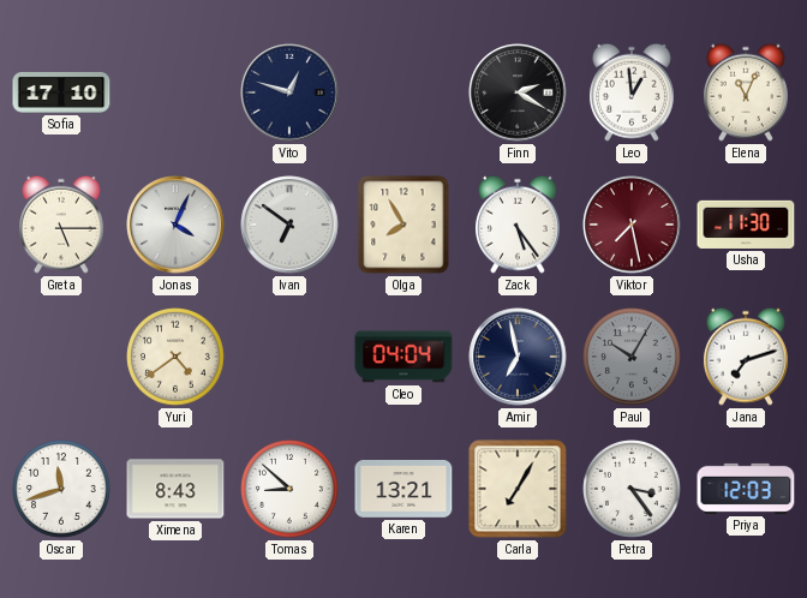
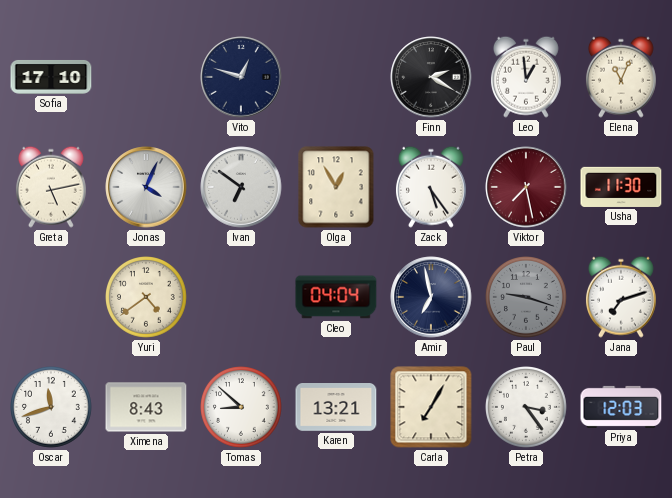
Greta: 5:15 -> 5:13 (51, 187)
Olga: 7:55 -> 12:55 (336, 187)
Paul: 10:05 -> 9:18 (527, 298)
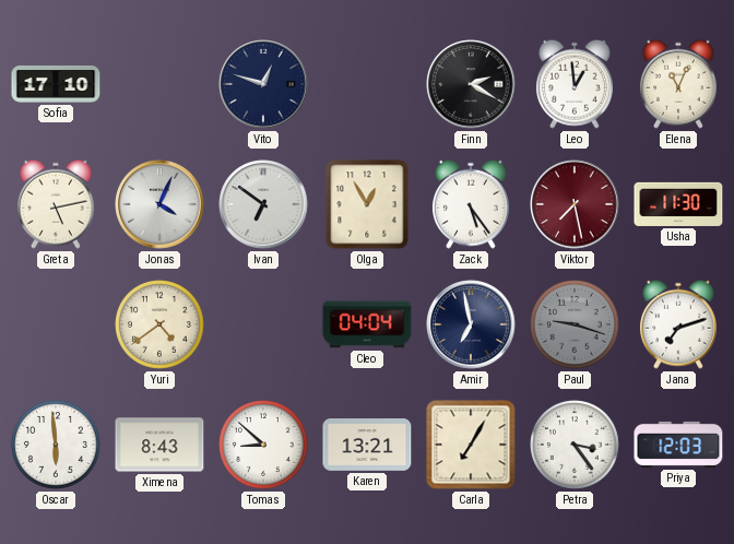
Oscar: 11:42 -> 5:59 (57, 446)
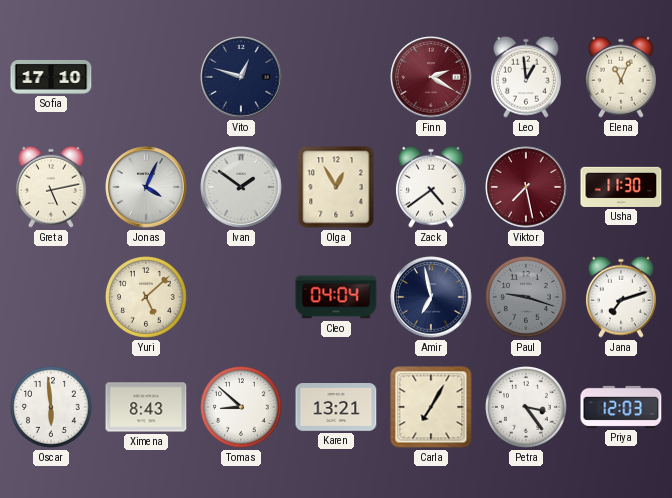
Finn dial: black -> burgundy (431, 77)
Ivan: 6:51 -> 1:51 (241, 187)
Zack: 5:24 -> 4:39 (431, 187)
Yuri: 4:39 -> 5:08 (147, 298)
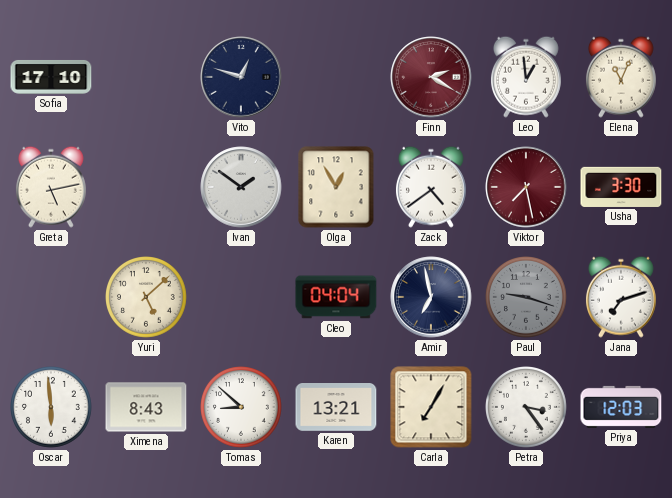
Jonas: 4:04 -> none (146, 187)
Usha: 11:30 -> 3:30 (621, 187)
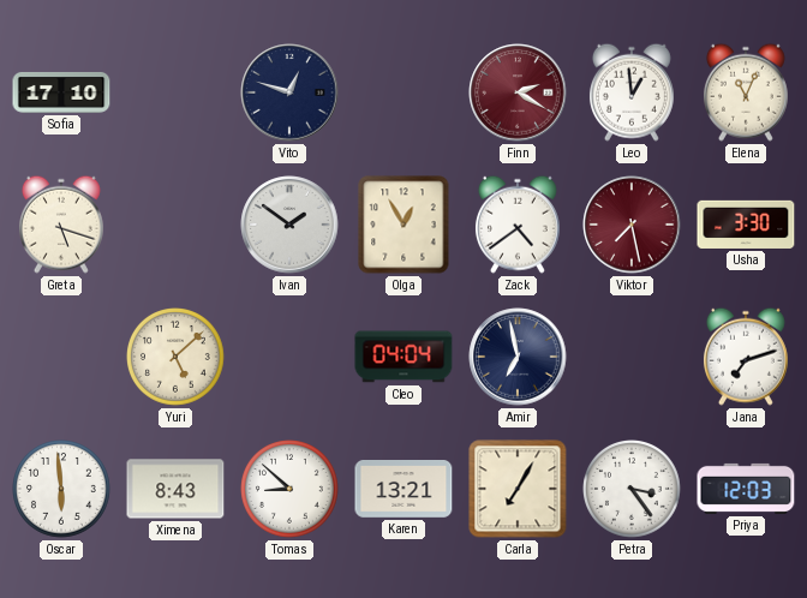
Greta: 5:13 -> 5:18 (61, 225)
Paul: 9:18 -> none (527, 298)
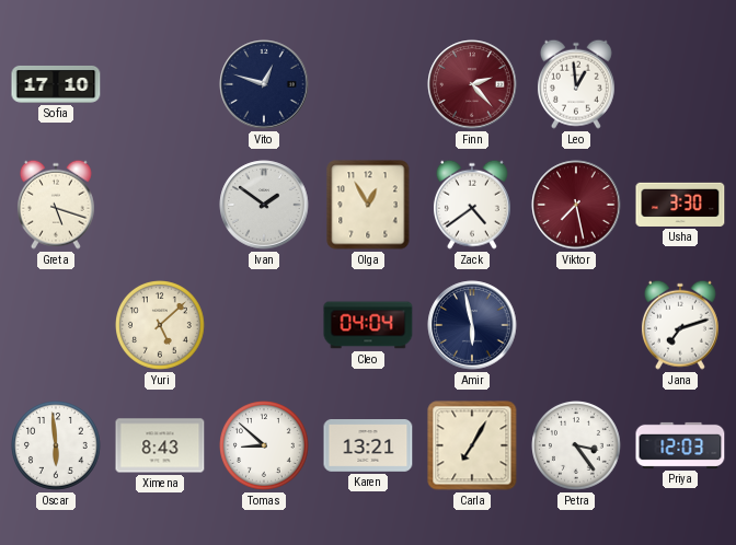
Finn: 2:20 -> 2:23 (472, 84)
Elena: 11:04 -> none (746, 92)
Amir: 6:58 -> 5:58 (472, 325)
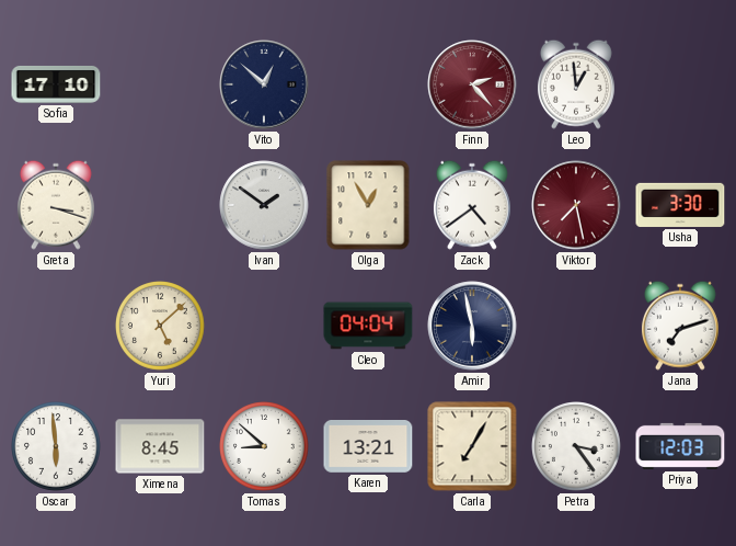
Vito: 12:48 -> 12:52 (264, 84)
Greta: 5:18 -> 3:18 (56, 205)
Ximena: 8:43 -> 8:45 (160, 446)
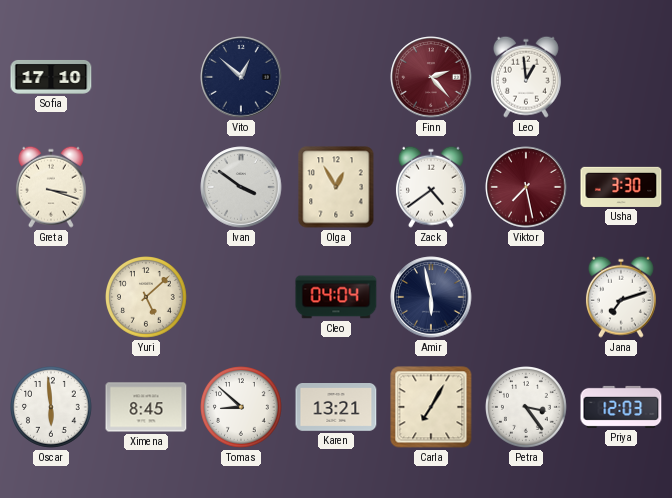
Ivan: 1:51 -> 3:51 (241, 187)
